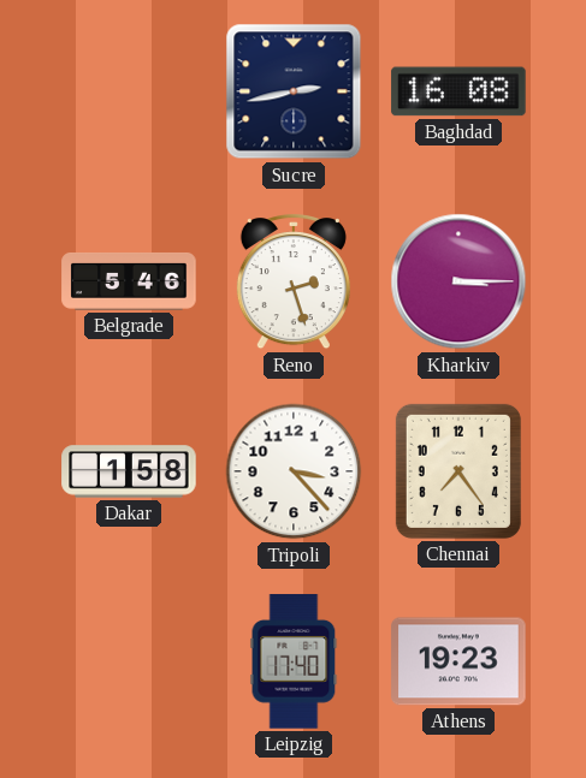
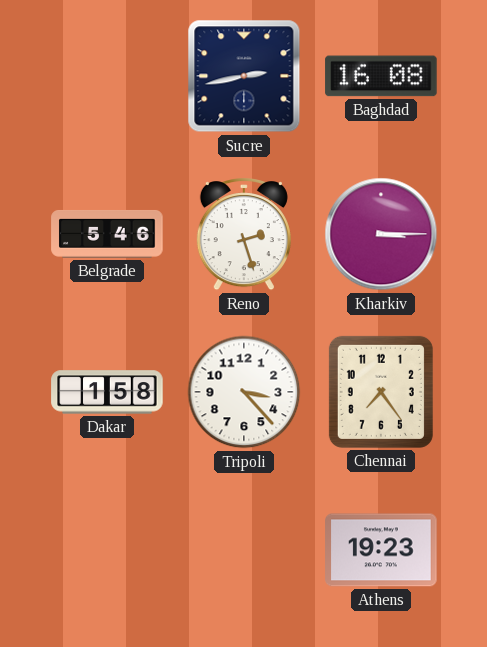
Leipzig: 17:40 -> none (294, 661)
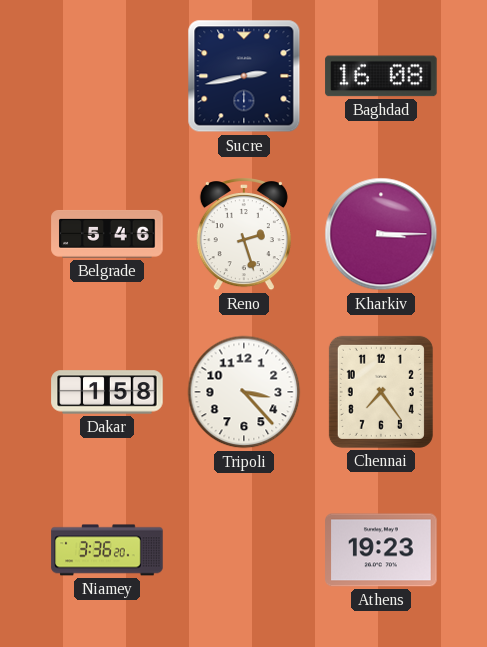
Niamey: none -> 3:36 (107, 550)
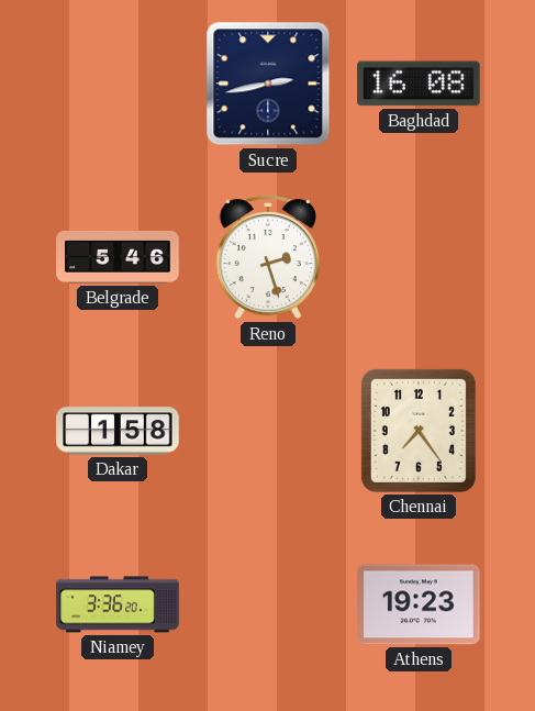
Kharkiv: 3:15 -> none (381, 234)
Tripoli: 3:23 -> none (244, 392)
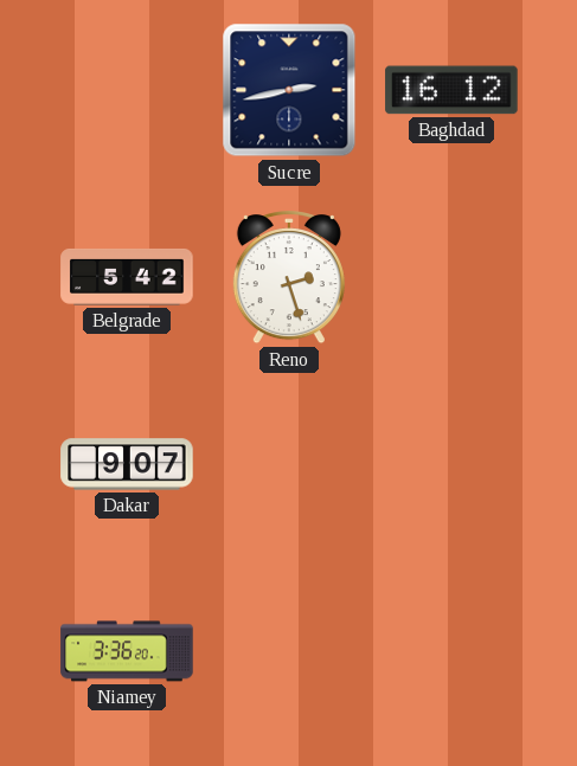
Baghdad: 16:08 -> 16:12 (451, 90)
Belgrade: 5:46 -> 5:42 (127, 277)
Dakar: 1:58 -> 9:07 (127, 464)
Chennai: 7:24 -> none (419, 431)
Athens: 19:23 -> none (419, 604)
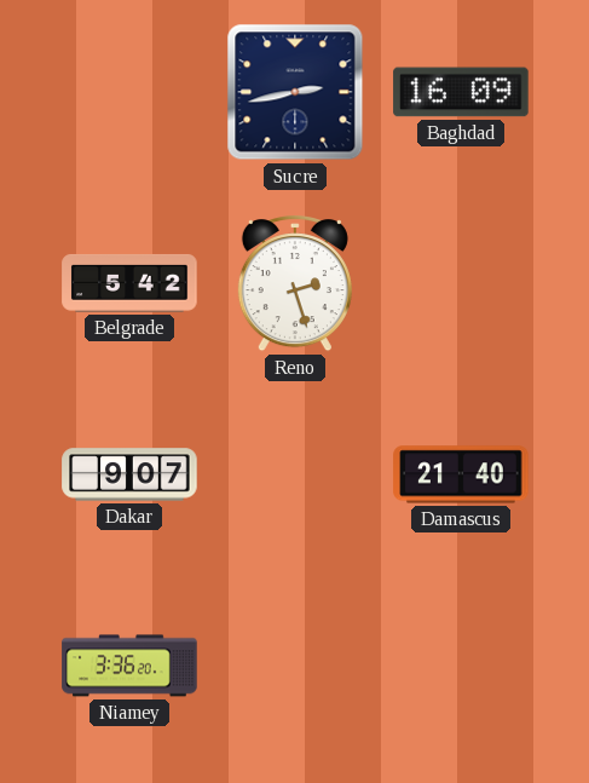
Baghdad: 16:12 -> 16:09 (461, 92)
Damascus: none -> 21:40 (461, 474)
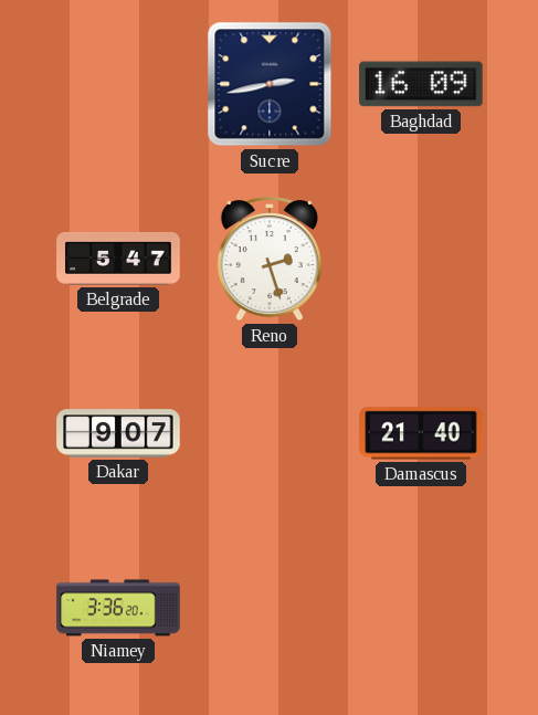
Belgrade: 5:42 -> 5:47 (118, 259)
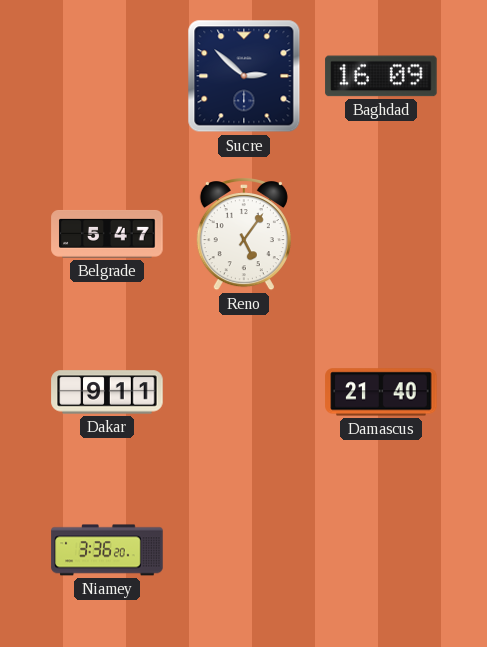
Sucre: 2:43 -> 2:52 (244, 76)
Reno: 2:27 -> 5:06 (244, 235)
Dakar: 9:07 -> 9:11 (107, 392)
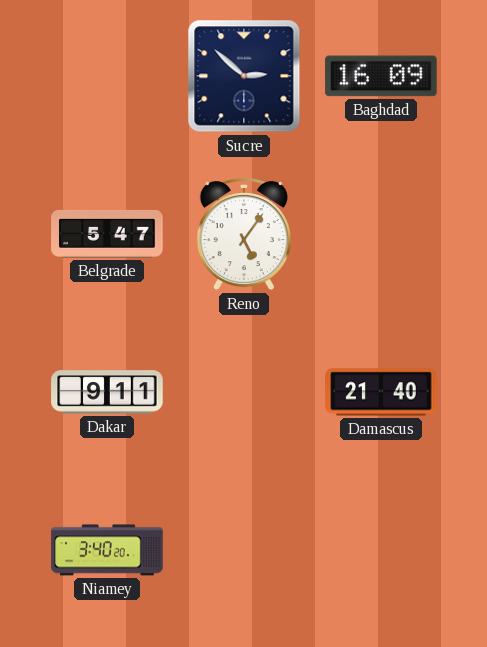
Niamey: 3:36 -> 3:40 (107, 550)
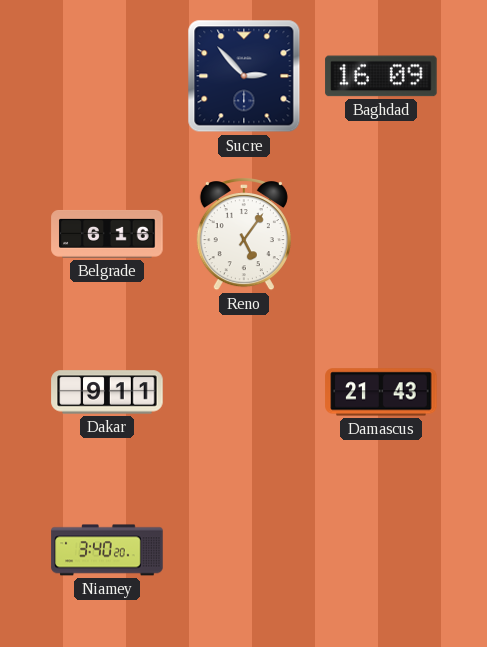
Sucre: 2:52 -> 2:53 (244, 76)
Belgrade: 5:47 -> 6:16 (107, 234)
Damascus: 21:40 -> 21:43 (381, 392)
